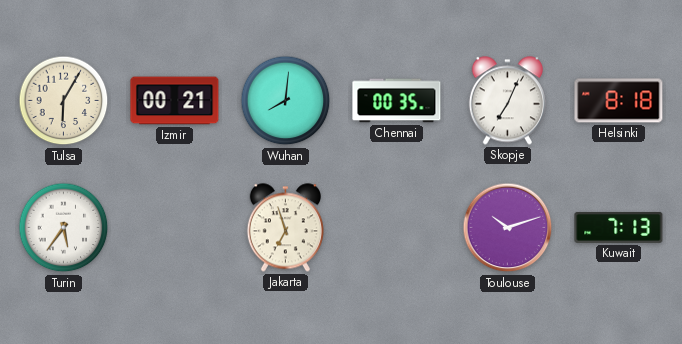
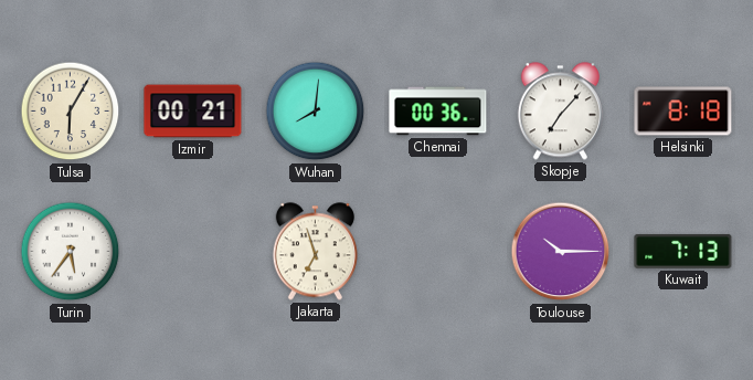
Chennai: 00:35 -> 00:36 (438, 112)
Skopje: 7:04 -> 7:07 (560, 112)
Toulouse: 10:12 -> 10:15 (561, 252)
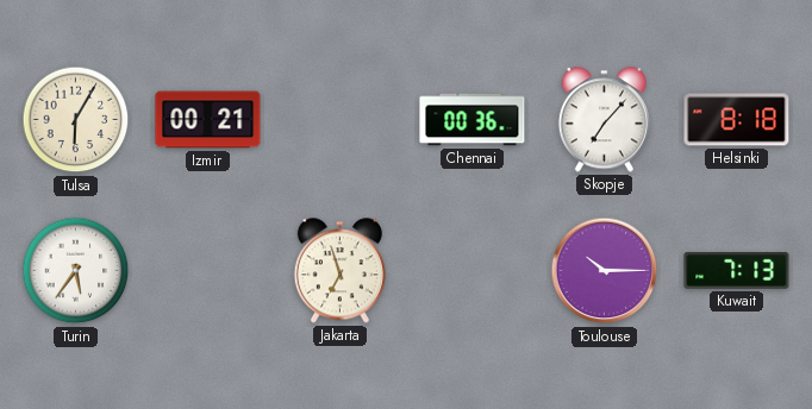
Wuhan: 8:01 -> none (316, 112)
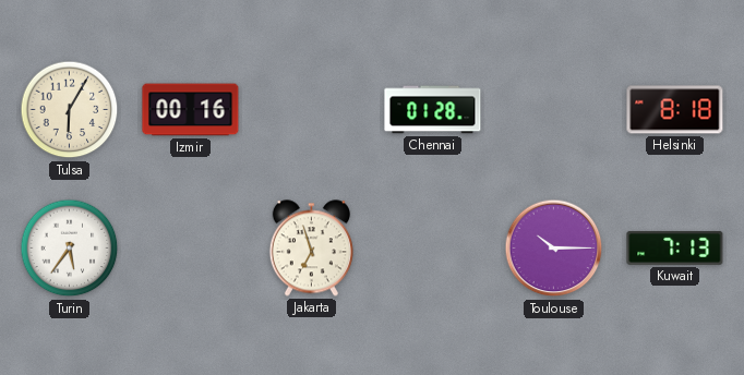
Izmir: 00:21 -> 00:16 (191, 110)
Chennai: 00:36 -> 01:28 (433, 110)
Skopje: 7:07 -> none (604, 120)
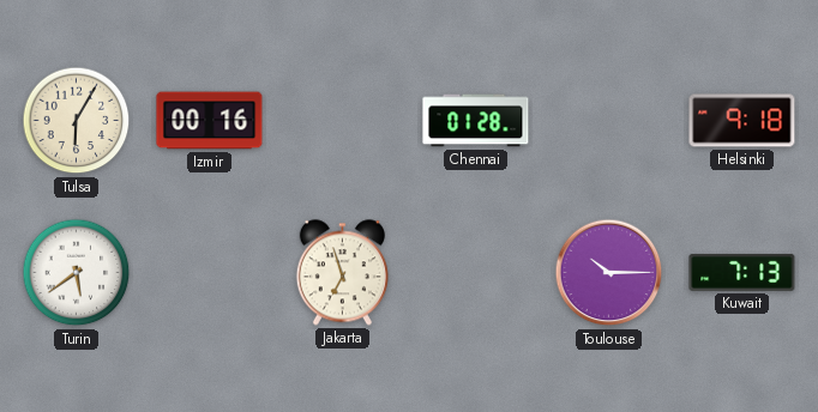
Helsinki: 8:18 -> 9:18 (742, 121)
Turin: 5:36 -> 5:39 (77, 273)
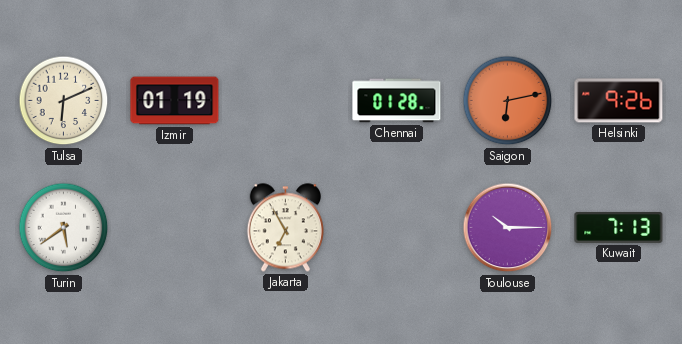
Tulsa: 6:05 -> 6:11 (64, 101)
Izmir: 00:16 -> 01:19 (175, 101)
Saigon: none -> 6:13 (508, 101)
Helsinki: 9:18 -> 9:26 (619, 101)
Jakarta: 6:57 -> 6:55 (285, 228)
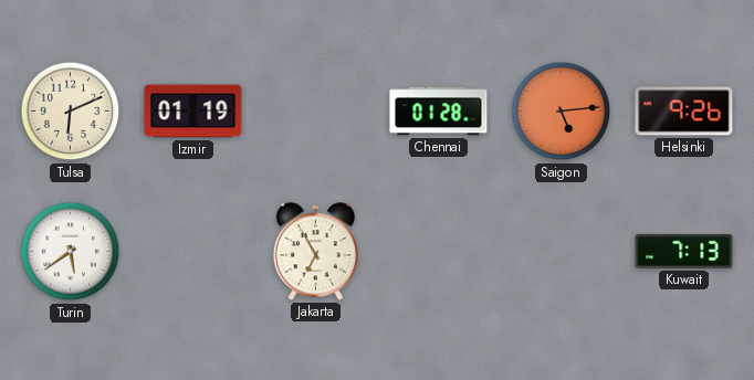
Saigon: 6:13 -> 5:14 (562, 112)
Toulouse: 10:15 -> none (508, 228)
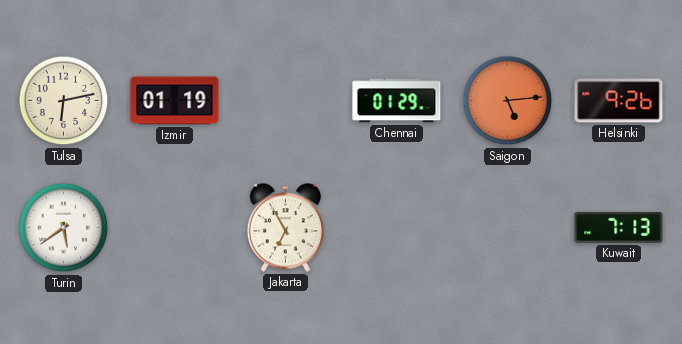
Tulsa: 6:11 -> 6:13 (64, 101)
Chennai: 01:28 -> 01:29 (397, 101)
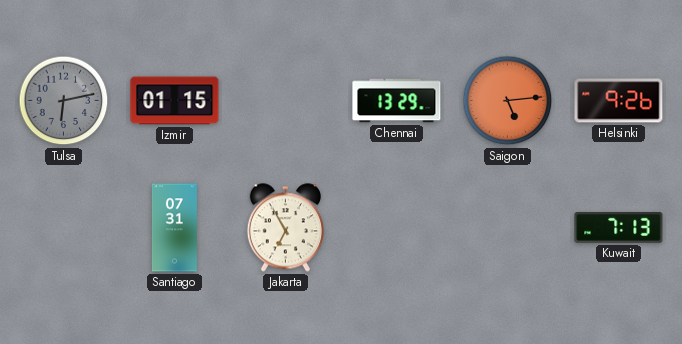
Tulsa dial: cream -> grey (64, 101)
Izmir: 01:19 -> 01:15 (175, 101)
Chennai: 01:29 -> 13:29 (397, 101)
Turin: 5:39 -> none (64, 228)
Santiago: none -> 07:31 (174, 228)
